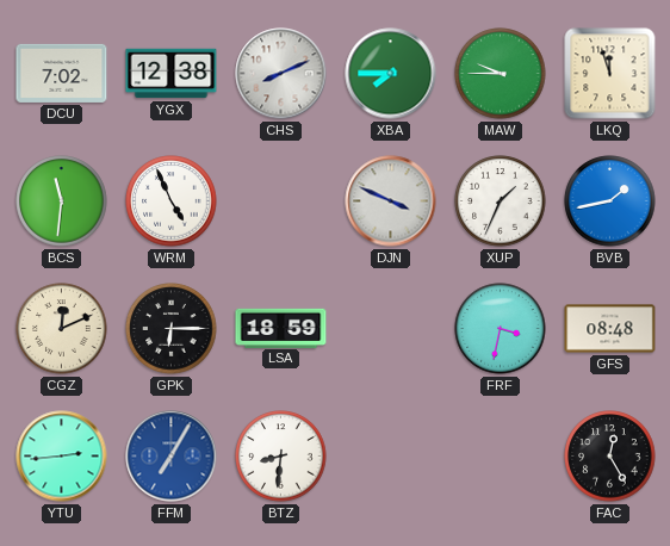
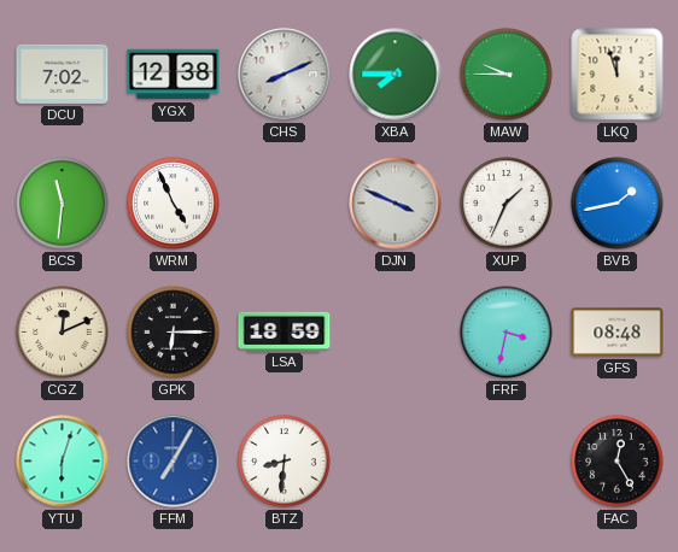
YTU: 2:44 -> 6:03 (63, 462)
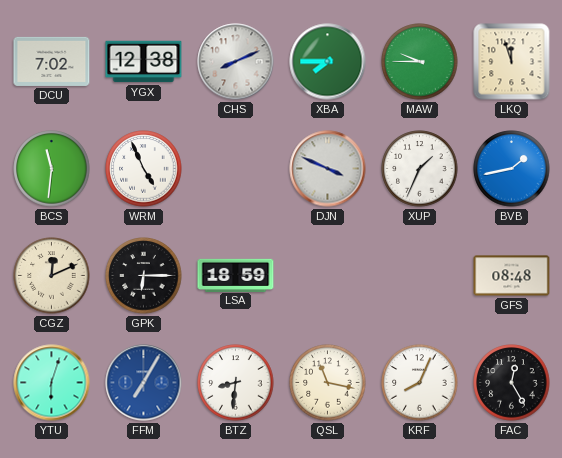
FRF: 3:32 -> none (507, 333)
QSL: none -> 11:17 (328, 383)
KRF: none -> 8:04 (420, 383)
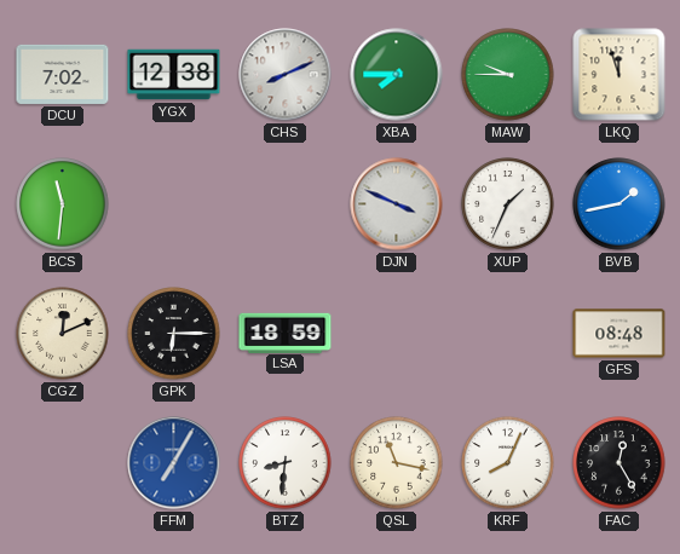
WRM: 4:56 -> none (144, 169)
YTU: 6:03 -> none (52, 383)
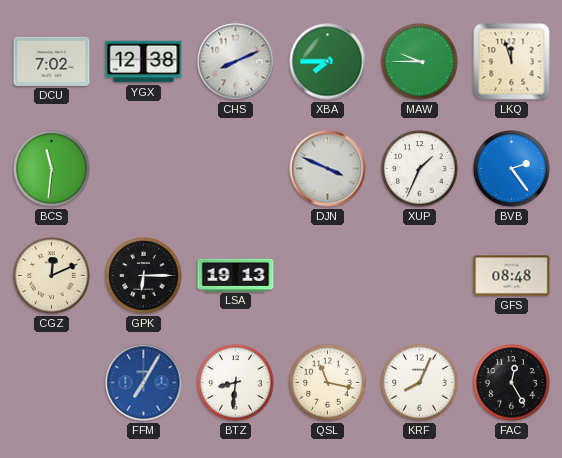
BVB: 1:43 -> 2:24 (512, 169)
LSA: 18:59 -> 19:13 (236, 275)
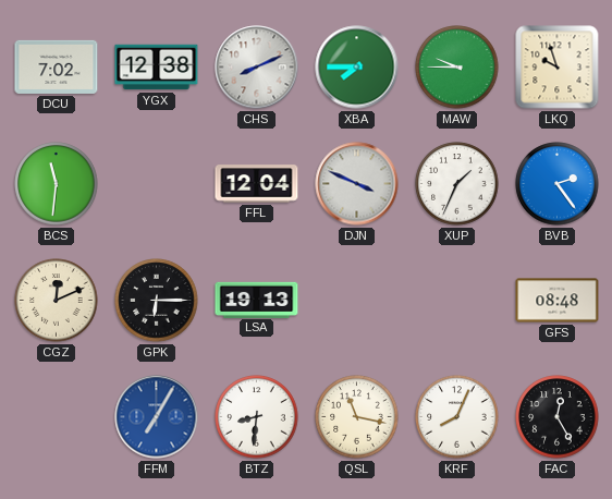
LKQ: 11:57 -> 9:57 (558, 68)
FFL: none -> 12:04 (257, 184)
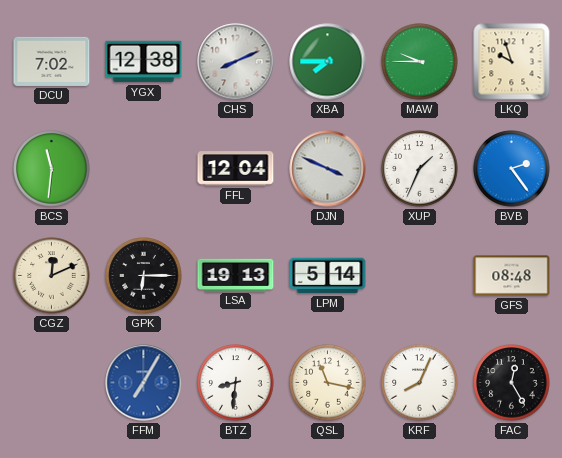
LPM: none -> 5:14 (328, 276)
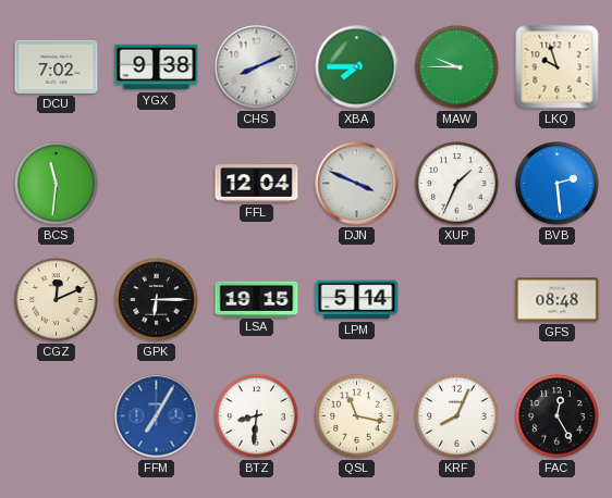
YGX: 12:38 -> 9:38 (157, 67)
BVB: 2:24 -> 2:29 (558, 184)
LSA: 19:13 -> 19:15 (257, 299)
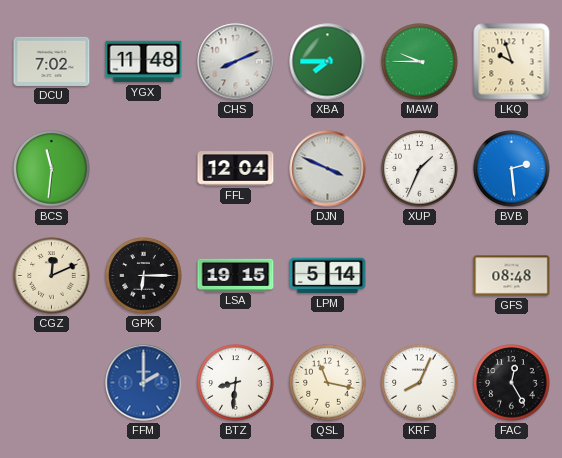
YGX: 9:38 -> 11:48 (144, 62)
FFM: 7:05 -> 2:00 (144, 383)
